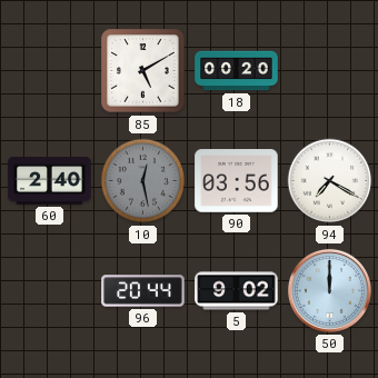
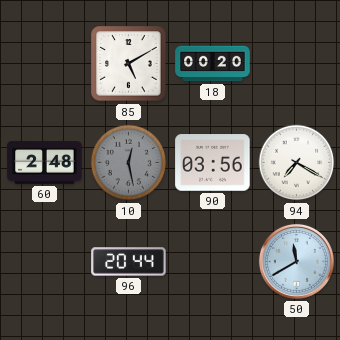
60: 2:40 -> 2:48 (45, 163)
5: 9:02 -> none (237, 291)
50: 12:00 -> 11:40 (296, 261)
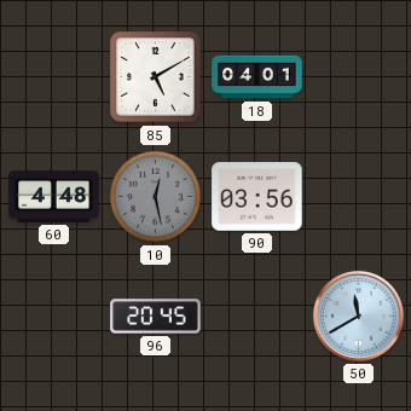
18: 00:20 -> 04:01 (257, 77)
60: 2:48 -> 4:48 (54, 197)
94: 7:20 -> none (297, 163)
96: 20:44 -> 20:45 (156, 317)
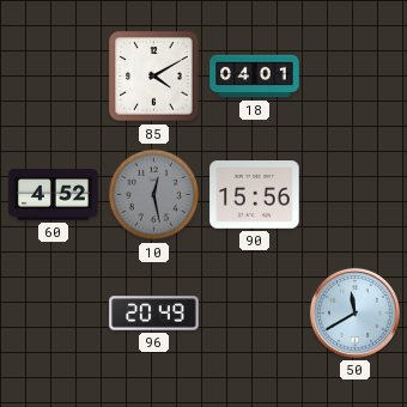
85: 5:10 -> 4:10 (154, 77)
60: 4:48 -> 4:52 (54, 195)
90: 03:56 -> 15:56 (255, 195)
96: 20:45 -> 20:49 (154, 314)
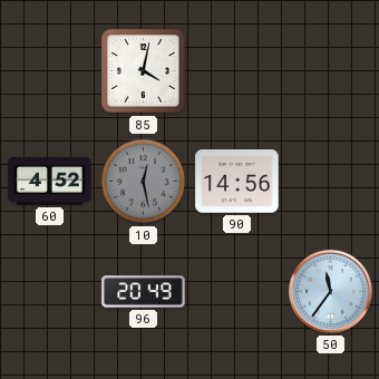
85: 4:10 -> 4:02 (144, 71)
18: 04:01 -> none (255, 77)
90: 15:56 -> 14:56 (237, 182)
50: 11:40 -> 11:36 (330, 291)
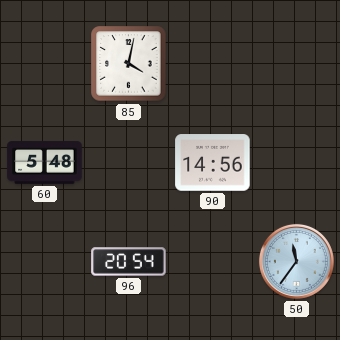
60: 4:52 -> 5:48 (45, 163)
10: 12:28 -> none (144, 182)
96: 20:49 -> 20:54 (129, 262)
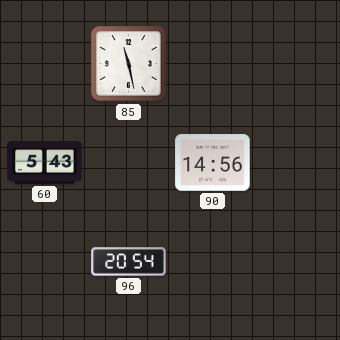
85: 4:02 -> 11:28 (129, 64)
60: 5:48 -> 5:43 (45, 163)
50: 11:36 -> none (296, 261)
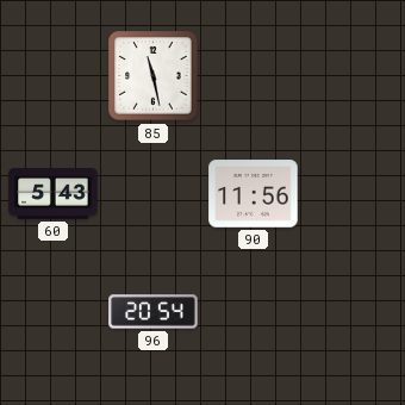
90: 14:56 -> 11:56 (254, 194)
